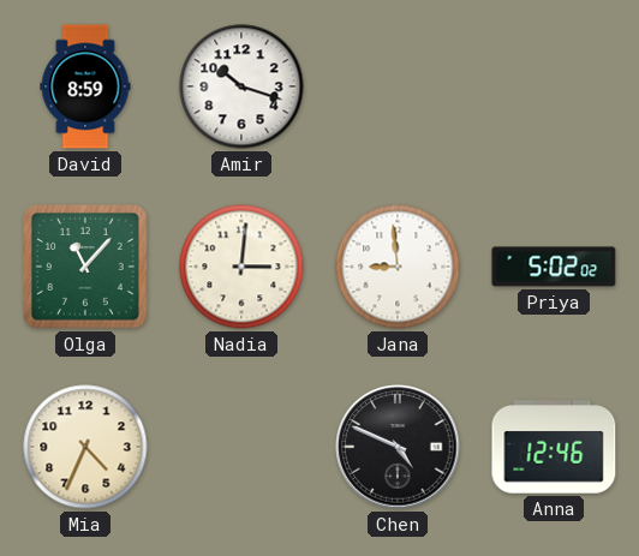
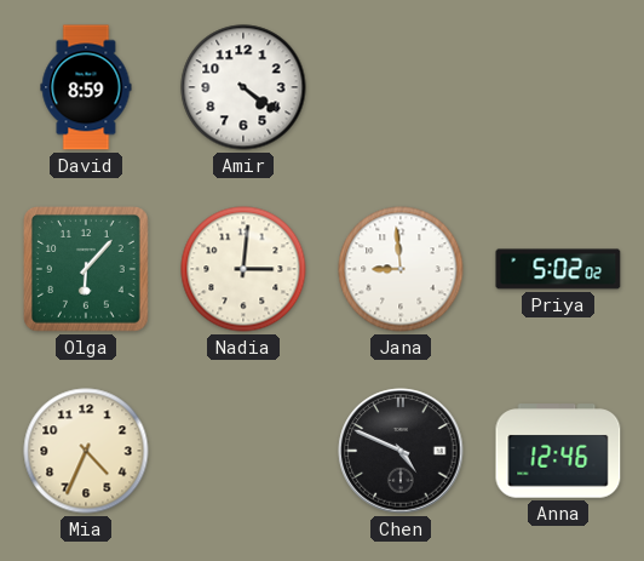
Amir: 10:18 -> 4:21 (243, 87)
Olga: 11:07 -> 6:07 (87, 270)
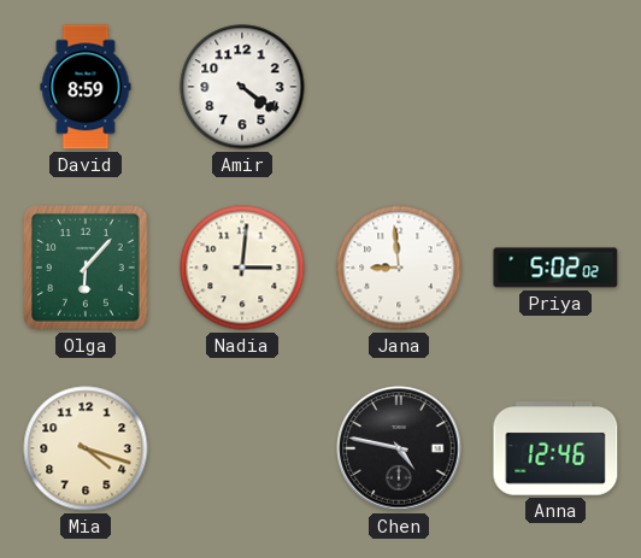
Mia: 4:34 -> 4:18 (86, 448)
Chen: 4:49 -> 4:47 (399, 448)
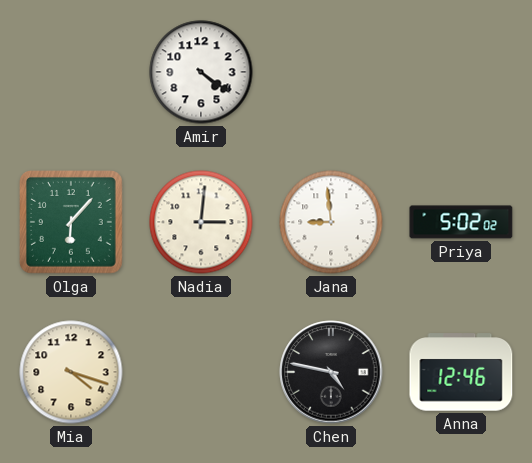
David: 8:59 -> none (86, 87)
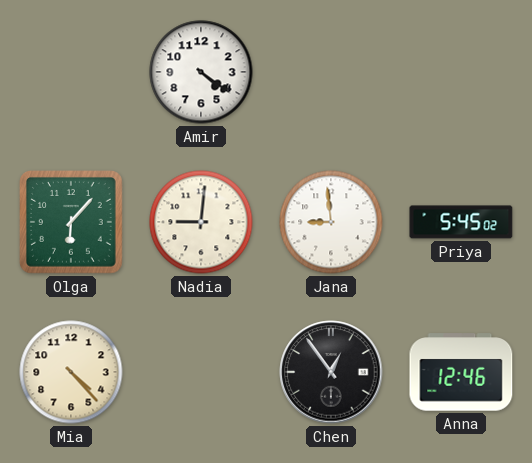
Nadia: 3:01 -> 9:01 (201, 222)
Priya: 5:02 -> 5:45 (461, 222)
Mia: 4:18 -> 4:23 (71, 372)
Chen: 4:47 -> 12:54 (331, 372)
